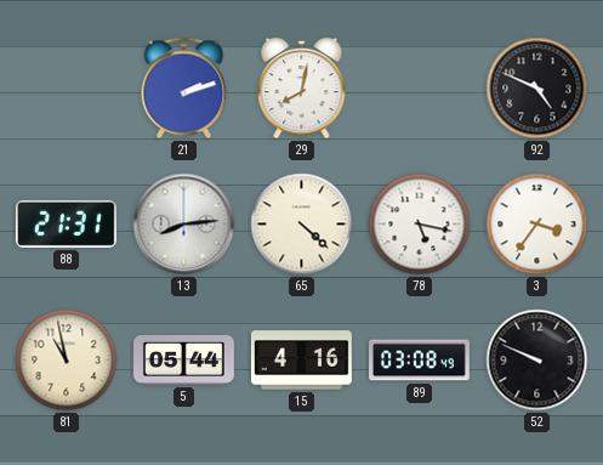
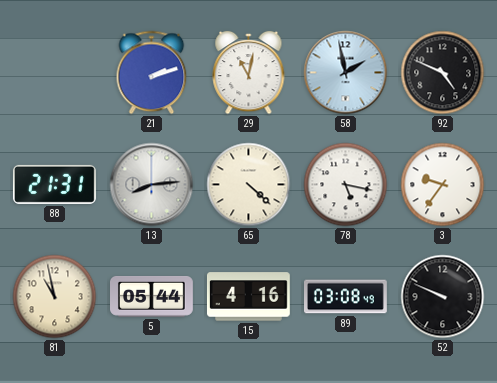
29: 8:02 -> 11:02 (249, 73)
58: none -> 1:58 (346, 73)
3: 3:36 -> 9:36 (443, 185)
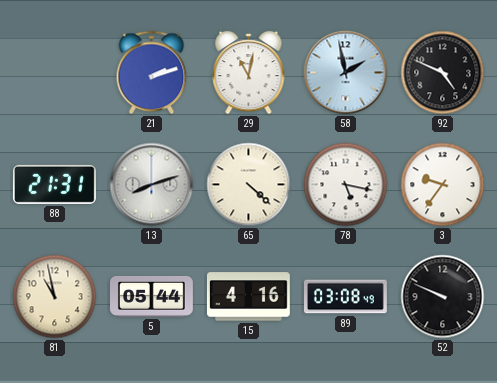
13: 8:14 -> 8:12 (152, 185)
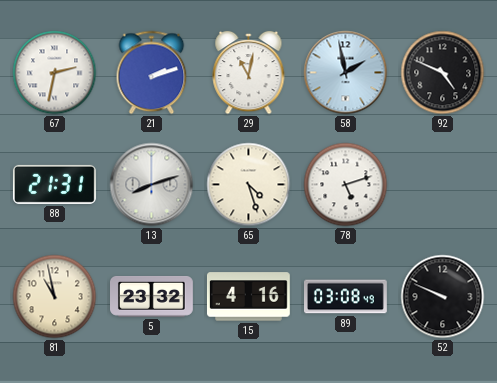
67: none -> 2:32 (55, 73)
65: 4:22 -> 4:27 (249, 185)
78: 5:17 -> 5:12 (346, 185)
3: 9:36 -> none (443, 185)
5: 05:44 -> 23:32 (152, 296)
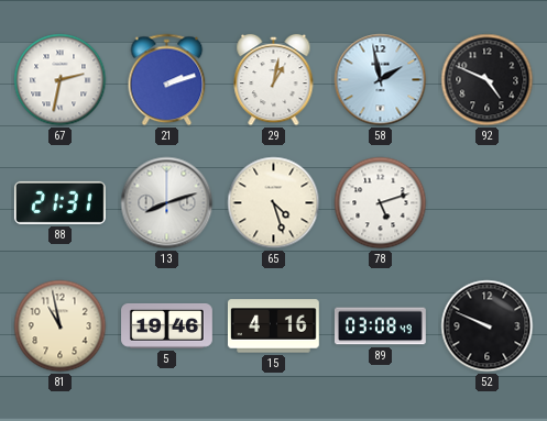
29: 11:02 -> 1:02 (274, 80)
5: 23:32 -> 19:46 (167, 325)
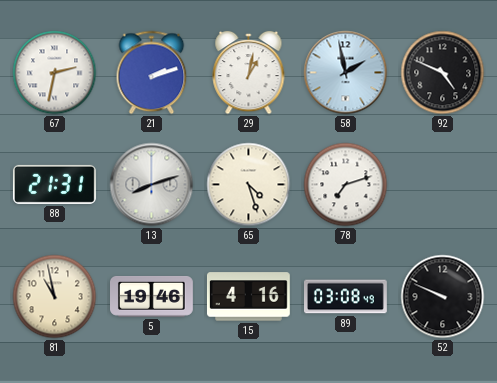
78: 5:12 -> 7:12 (346, 185)
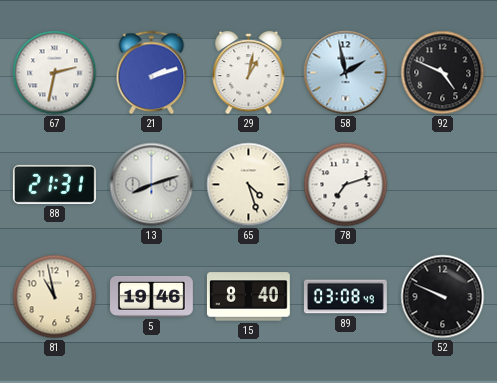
15: 4:16 -> 8:40 (248, 297)
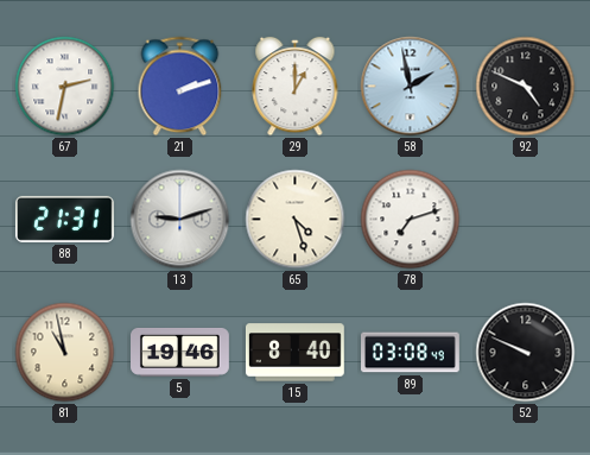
29: 1:02 -> 1:00 (296, 87)
13: 8:12 -> 9:12 (180, 220)
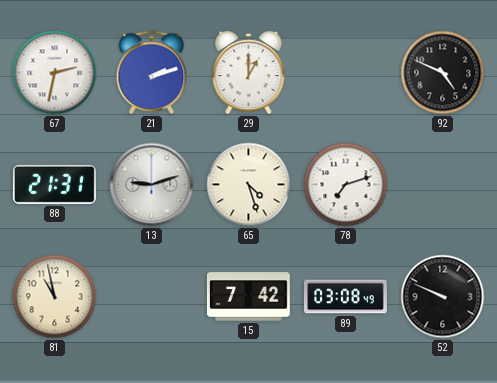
58: 1:58 -> none (411, 87)
5: 19:46 -> none (180, 352)
15: 8:40 -> 7:42 (248, 297)
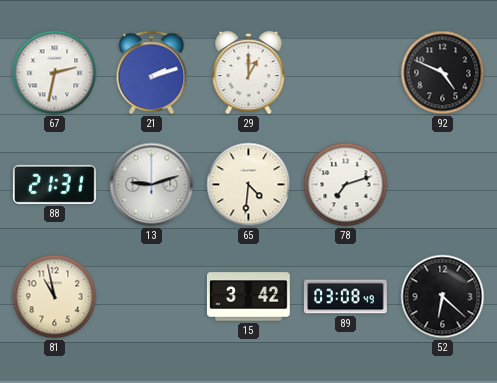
65: 4:27 -> 4:31 (249, 185)
15: 7:42 -> 3:42 (248, 297)
52: 9:49 -> 6:22 (443, 297)
